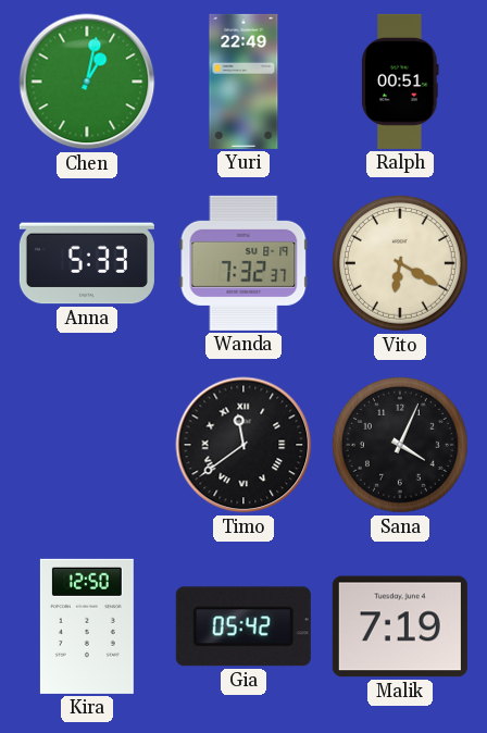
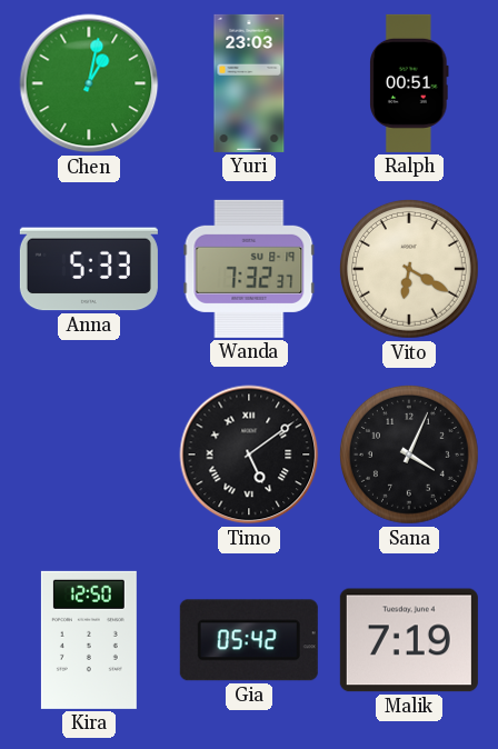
Yuri: 22:49 -> 23:03 (249, 83)
Timo: 11:39 -> 5:09 (249, 455)
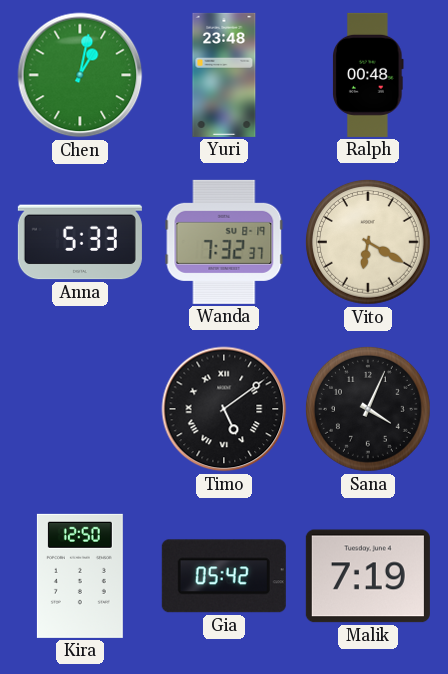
Yuri: 23:03 -> 23:48 (224, 75)
Ralph: 00:51 -> 00:48 (368, 75)
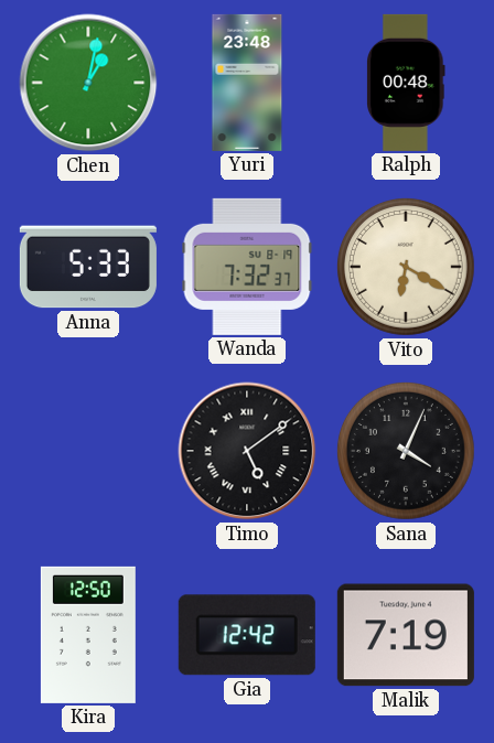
Gia: 05:42 -> 12:42 (247, 635)
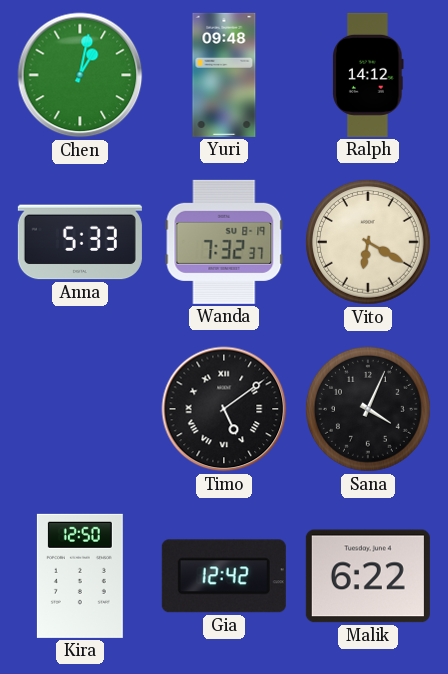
Yuri: 23:48 -> 09:48 (224, 75)
Ralph: 00:48 -> 14:12 (368, 75)
Malik: 7:19 -> 6:22 (368, 576)
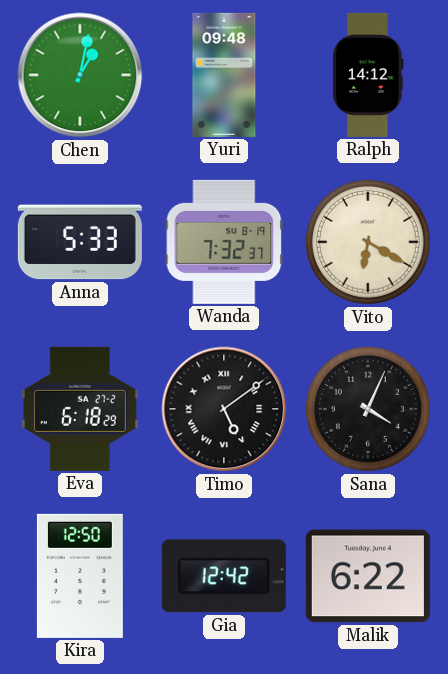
Eva: none -> 6:18 (80, 409)
